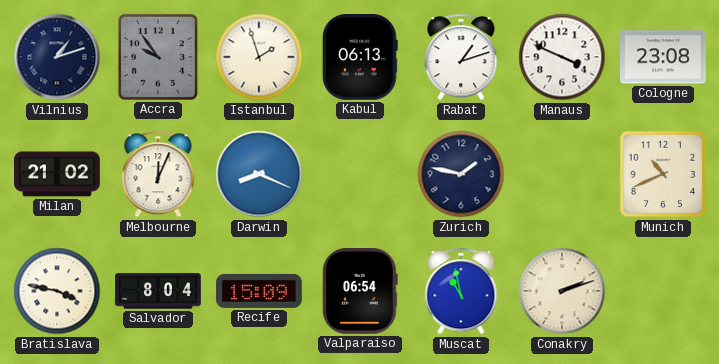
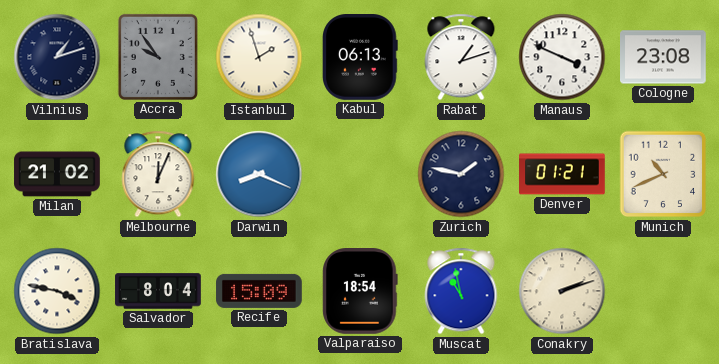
Denver: none -> 01:21 (562, 174)
Valparaiso: 06:54 -> 18:54 (360, 292)
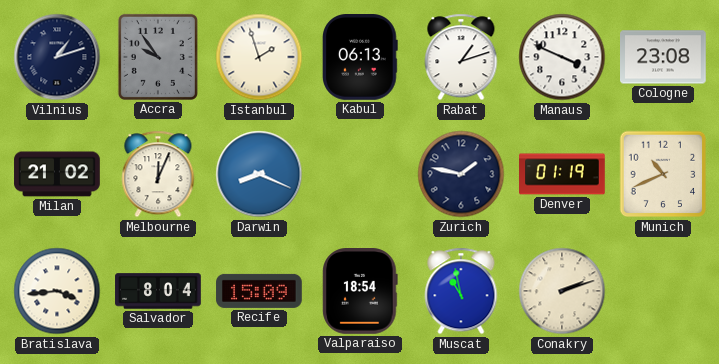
Denver: 01:21 -> 01:19 (562, 174)
Bratislava: 3:47 -> 3:44 (57, 291)
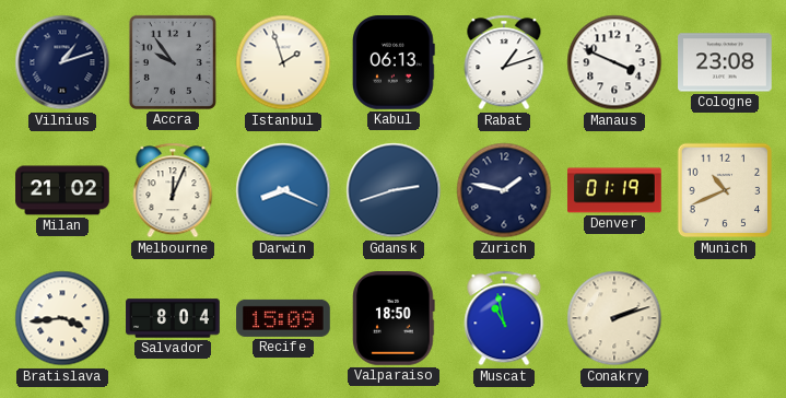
Gdansk: none -> 2:42 (394, 190)
Valparaiso: 18:54 -> 18:50 (394, 319)
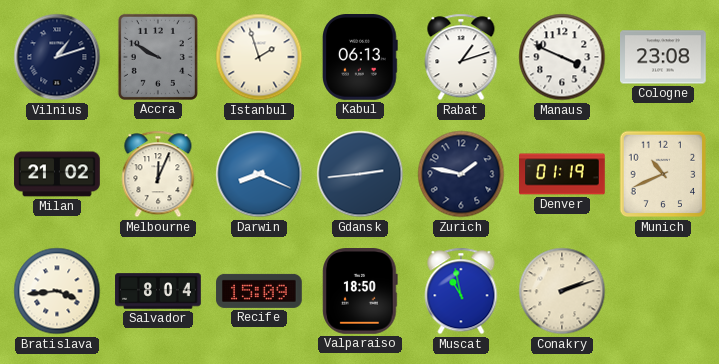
Accra: 9:54 -> 9:50 (158, 57)
Gdansk: 2:42 -> 2:44 (360, 174)
